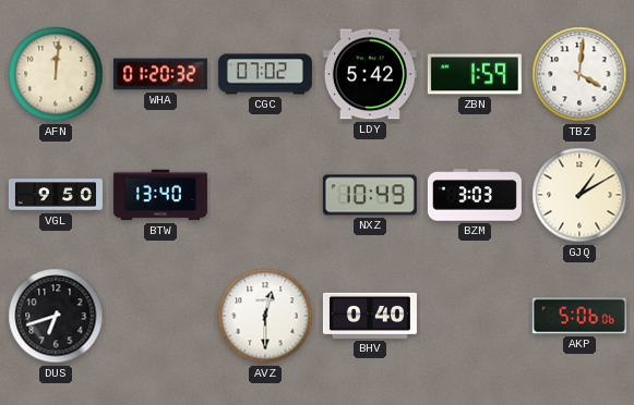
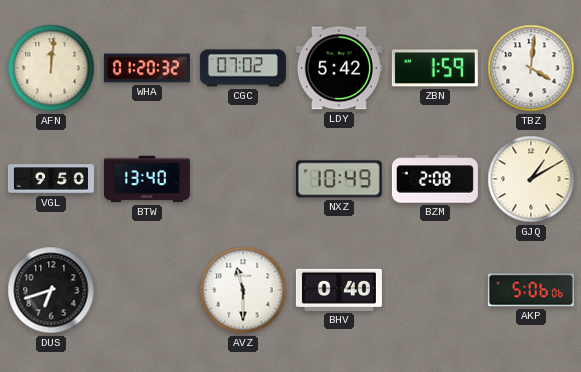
BZM: 3:03 -> 2:08 (435, 179)
AVZ: 12:30 -> 11:30 (243, 290)
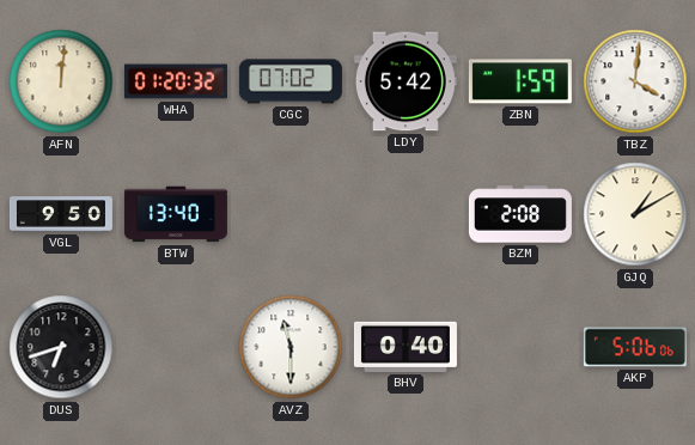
NXZ: 10:49 -> none (339, 179)
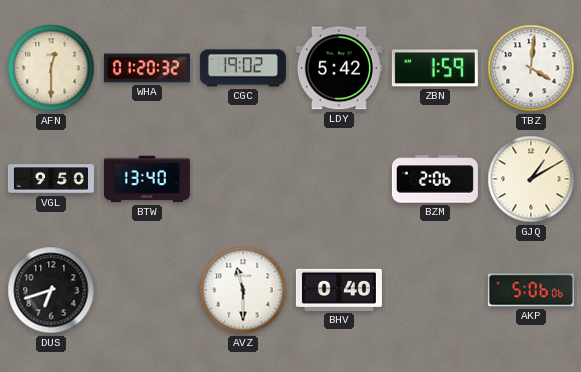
AFN: 12:01 -> 12:30 (51, 68)
CGC: 07:02 -> 19:02 (243, 68)
BZM: 2:08 -> 2:06 (435, 179)
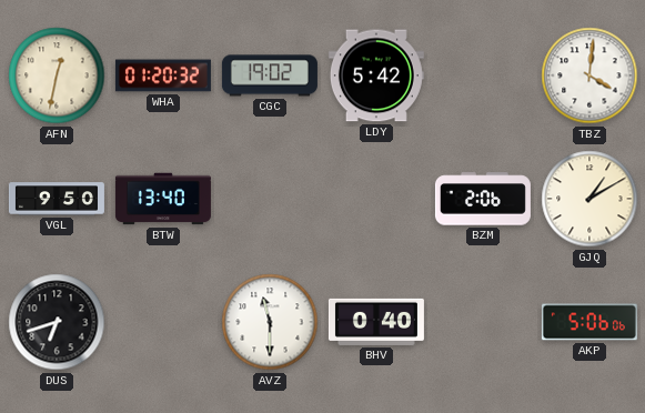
AFN: 12:30 -> 12:32 (57, 75)
ZBN: 1:59 -> none (435, 68)
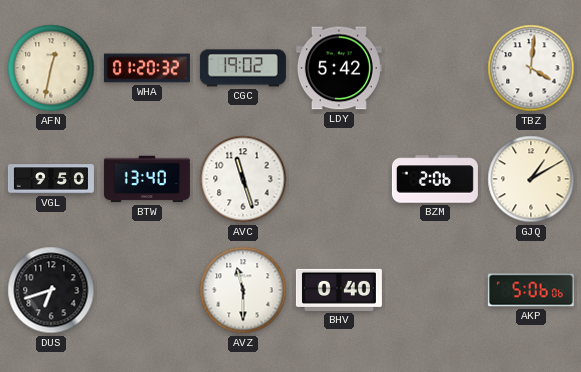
AVC: none -> 11:27 (243, 179)
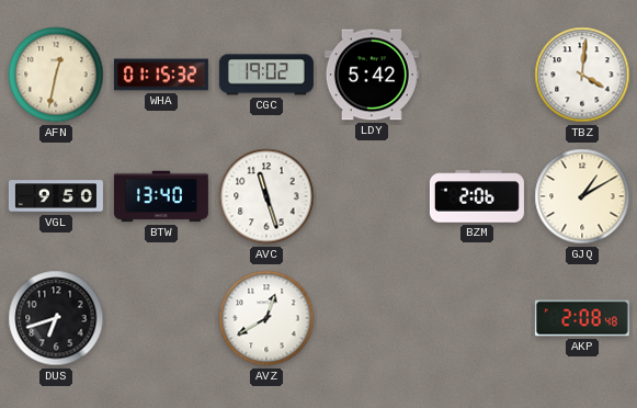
WHA: 01:20 -> 01:15 (161, 75)
AVZ: 11:30 -> 12:40 (266, 318)
BHV: 0:40 -> none (339, 290)
AKP: 5:06 -> 2:08 (582, 318)
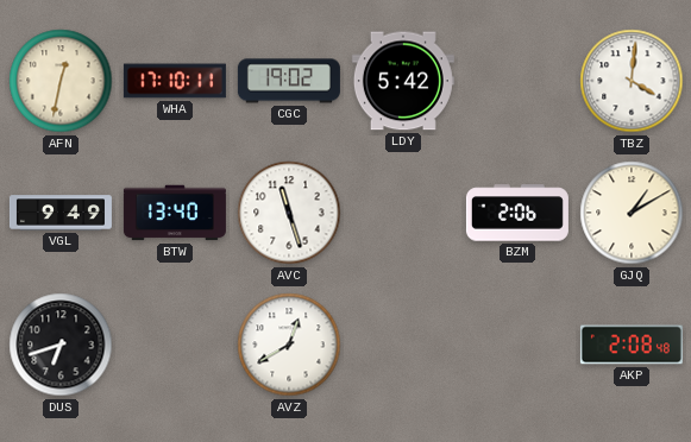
WHA: 01:15 -> 17:10 (175, 81)
VGL: 9:50 -> 9:49 (61, 213)
